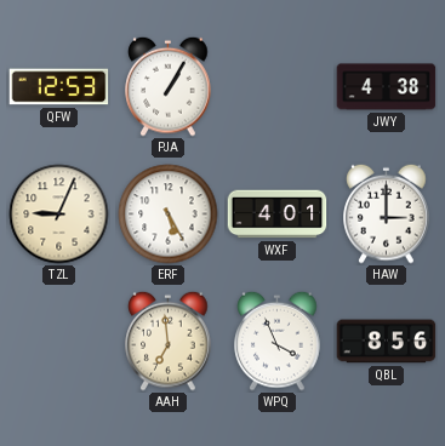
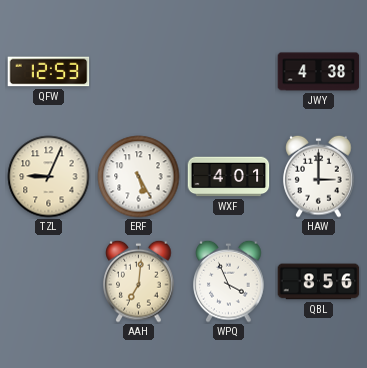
PJA: 1:05 -> none (169, 86)
AAH: 6:59 -> 7:01 (139, 281)
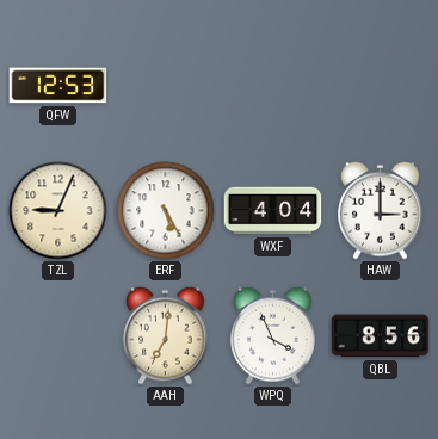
JWY: 4:38 -> none (319, 72)
WXF: 4:01 -> 4:04 (273, 211)
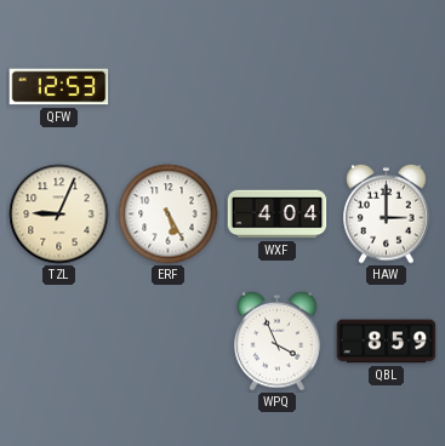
AAH: 7:01 -> none (166, 335)
QBL: 8:56 -> 8:59 (387, 342)
